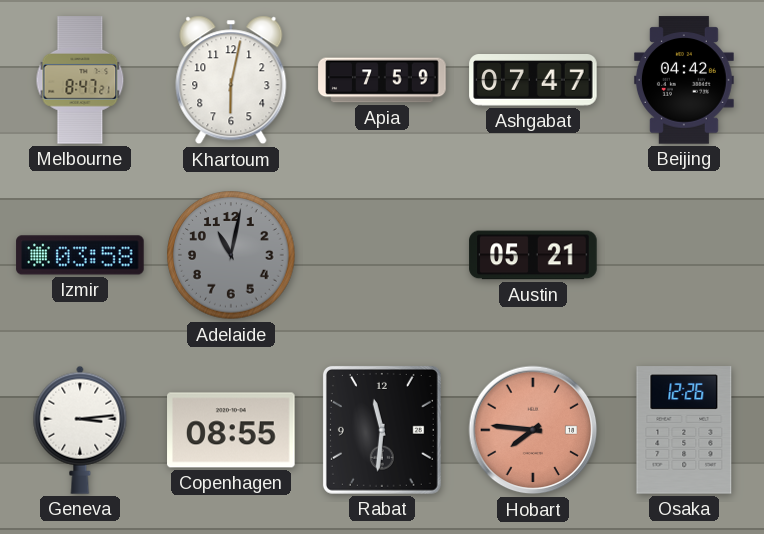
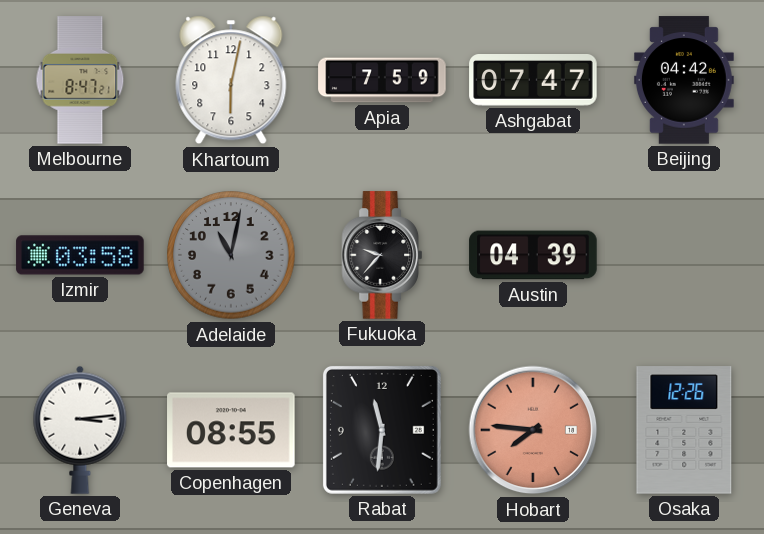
Fukuoka: none -> 9:37 (381, 255)
Austin: 05:21 -> 04:39 (533, 255)
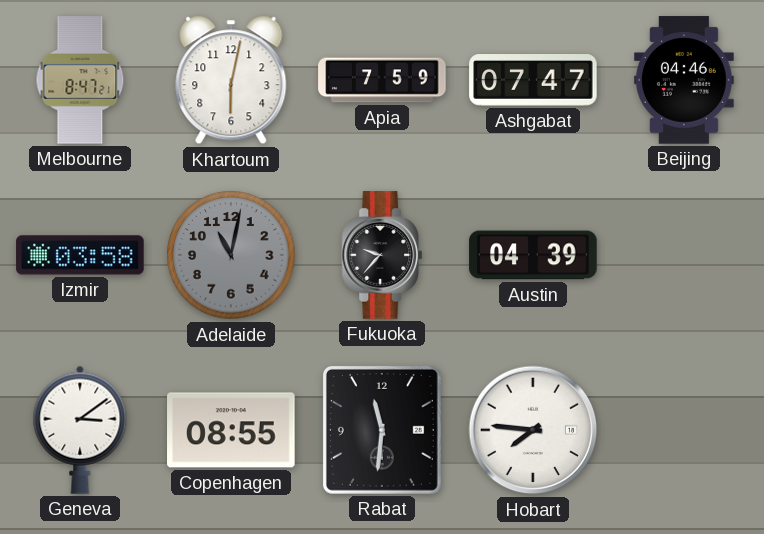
Beijing: 04:42 -> 04:46 (684, 80)
Geneva: 3:14 -> 3:09 (80, 430)
Hobart dial: salmon -> white (533, 430)
Osaka: 12:26 -> none (684, 430)
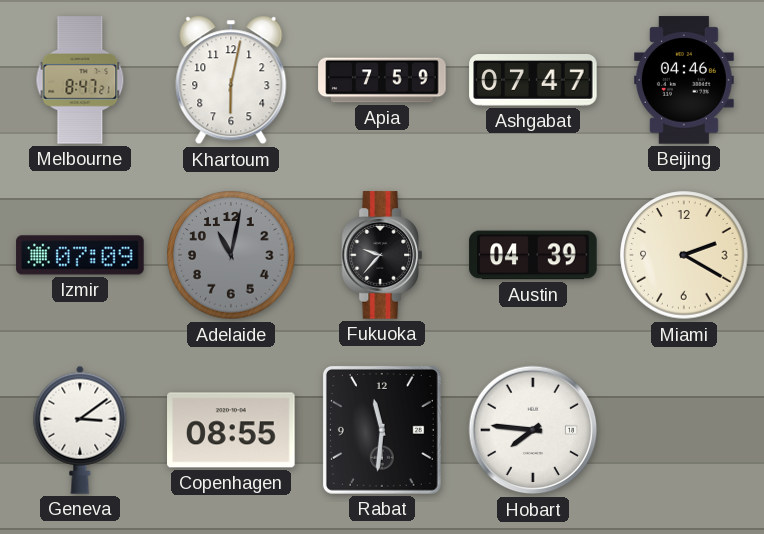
Izmir: 03:58 -> 07:09 (80, 255)
Miami: none -> 2:20 (684, 255)
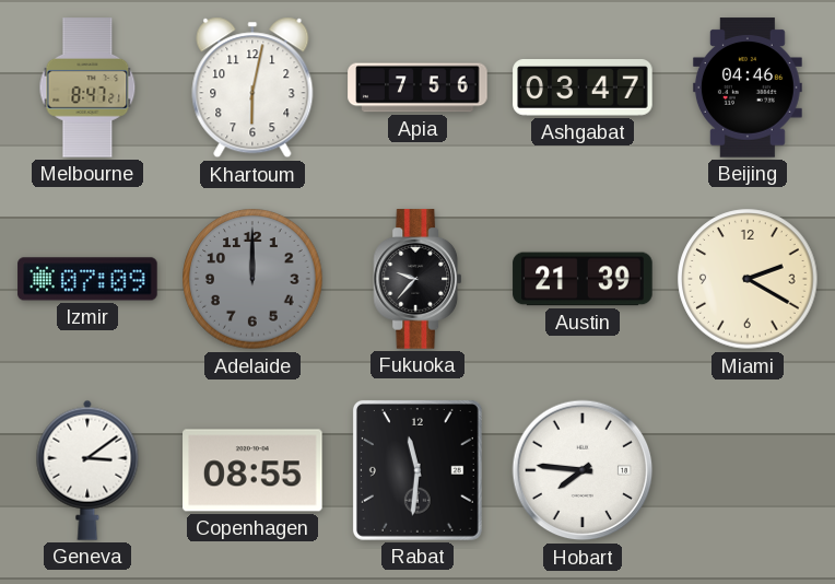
Apia: 7:59 -> 7:56 (417, 87)
Ashgabat: 07:47 -> 03:47 (583, 89)
Adelaide: 11:02 -> 12:00 (252, 279)
Austin: 04:39 -> 21:39 (583, 279)
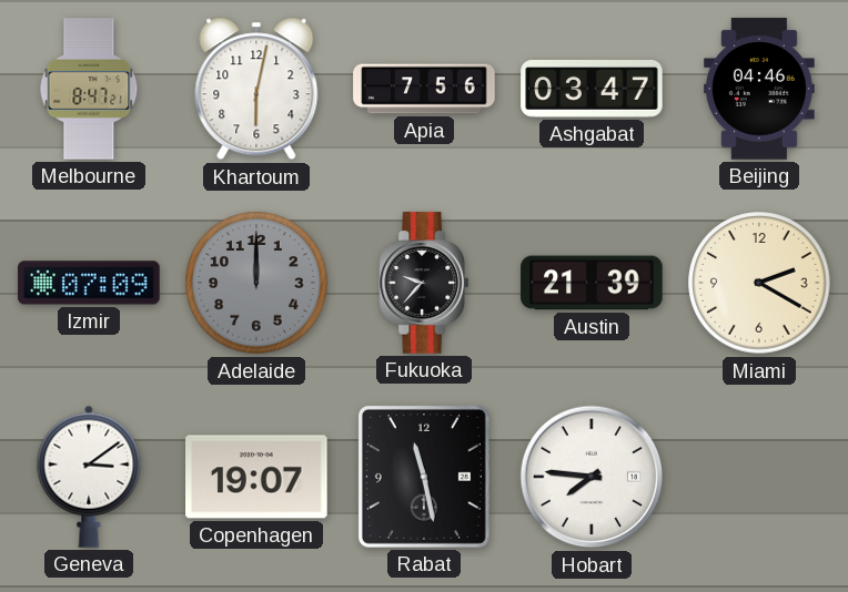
Copenhagen: 08:55 -> 19:07 (256, 477)
Rabat: 11:31 -> 11:28 (424, 477)
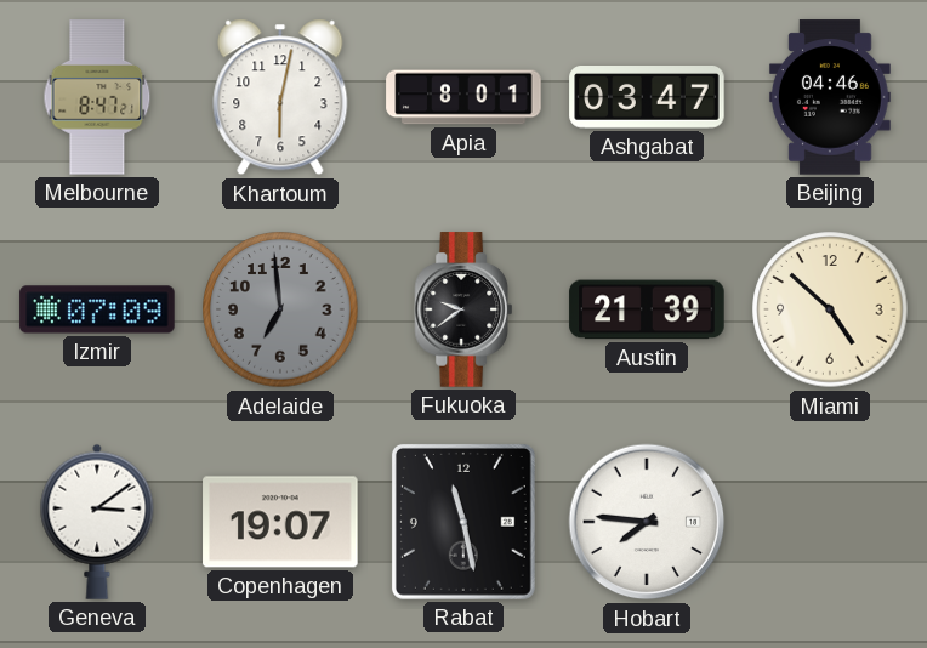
Apia: 7:56 -> 8:01 (463, 97)
Adelaide: 12:00 -> 6:59 (280, 309)
Fukuoka: 9:37 -> 9:39 (462, 309)
Miami: 2:20 -> 4:52 (830, 309)
